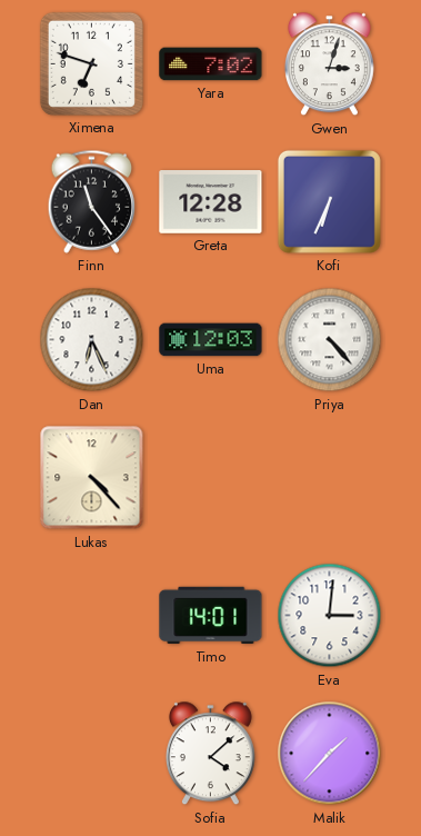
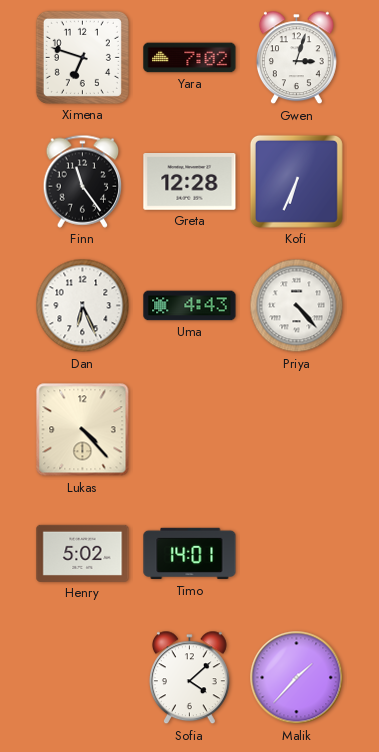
Uma: 12:03 -> 4:43 (190, 306)
Henry: none -> 5:02 (83, 553)
Eva: 3:01 -> none (330, 616)
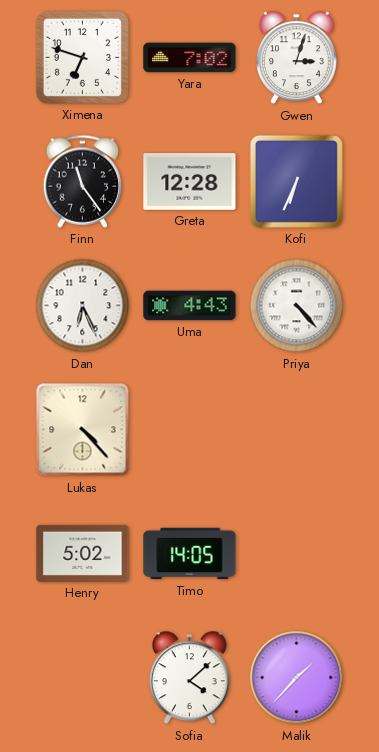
Timo: 14:01 -> 14:05 (190, 554)
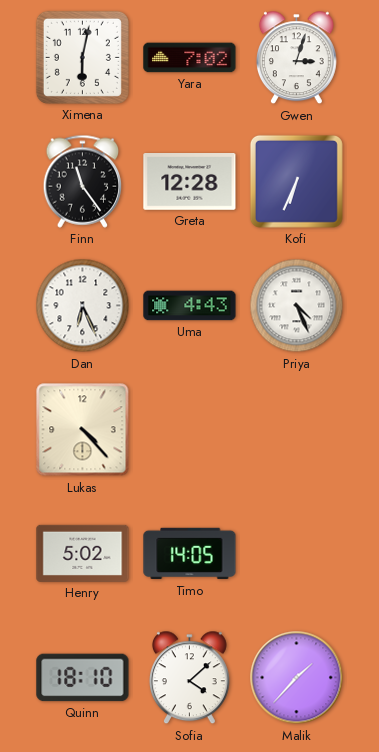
Ximena: 6:48 -> 6:02 (82, 57)
Priya: 4:23 -> 4:26 (297, 306)
Quinn: none -> 18:10 (83, 678)
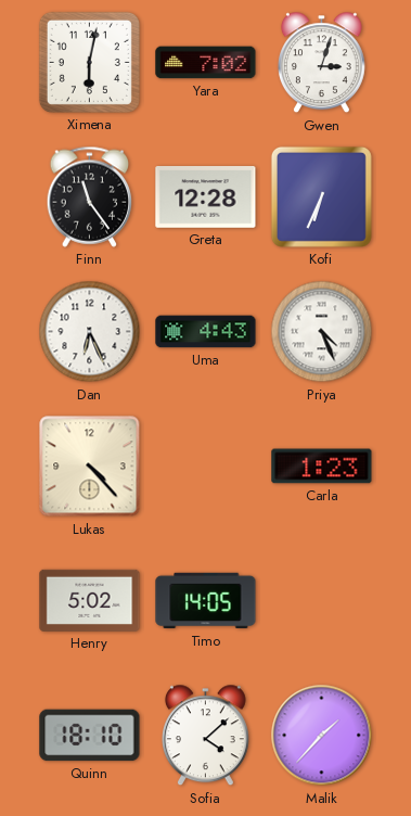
Carla: none -> 1:23 (322, 467)
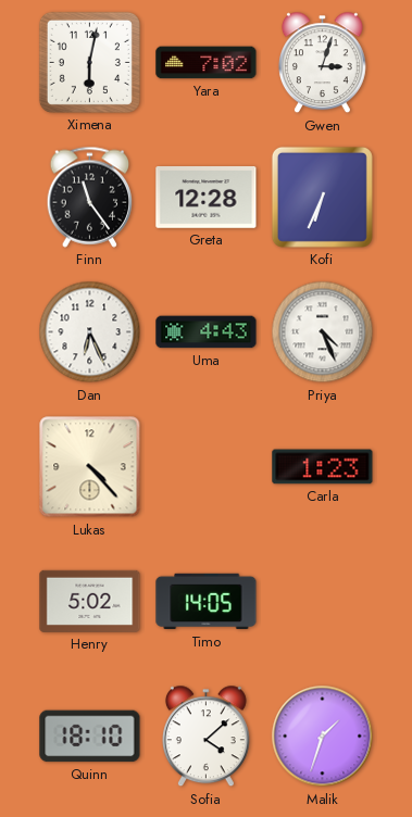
Malik: 1:37 -> 1:33 (323, 737)
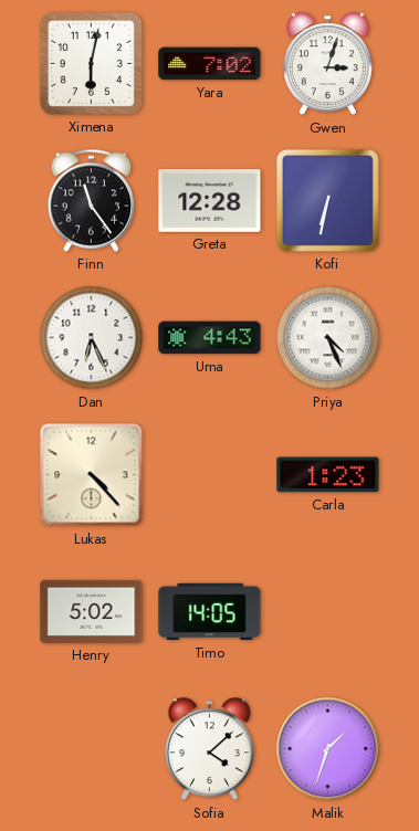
Kofi: 6:34 -> 6:32 (327, 200)
Quinn: 18:10 -> none (90, 737)
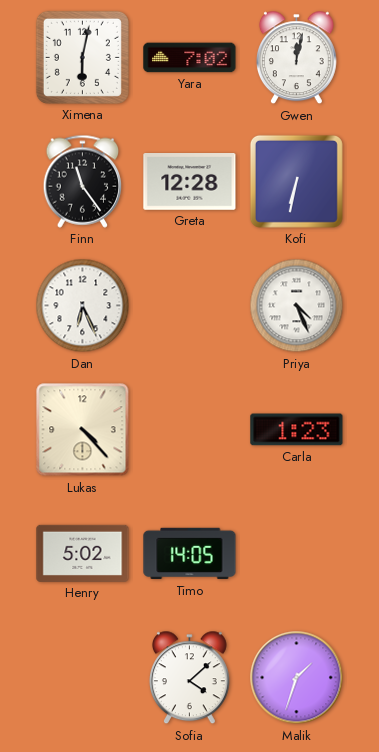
Gwen: 3:03 -> 12:02 (296, 58)
Uma: 4:43 -> none (210, 338)
